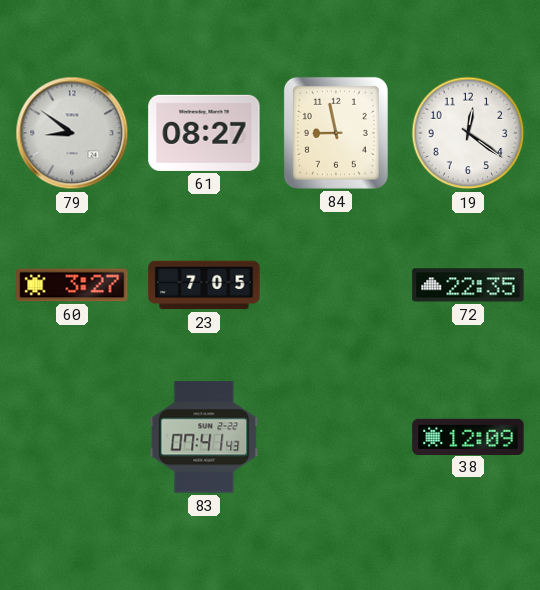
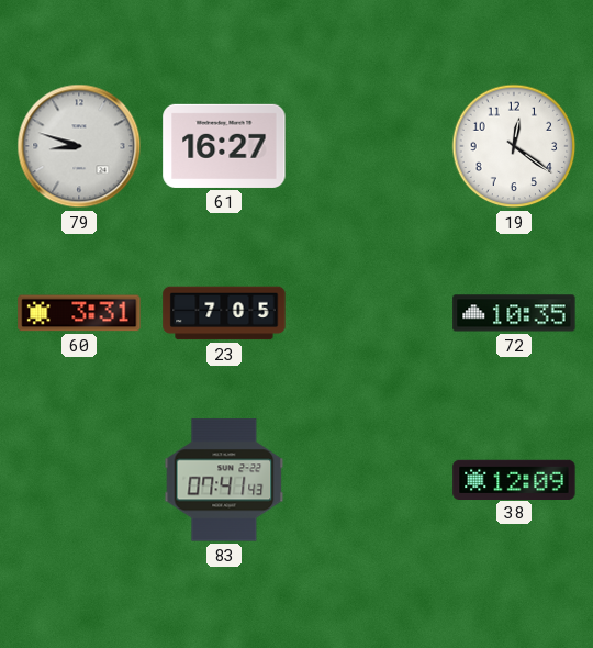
79: 8:51 -> 8:48 (79, 146)
61: 08:27 -> 16:27 (224, 146)
84: 8:58 -> none (336, 133)
60: 3:27 -> 3:31 (79, 313)
72: 22:35 -> 10:35 (514, 313)
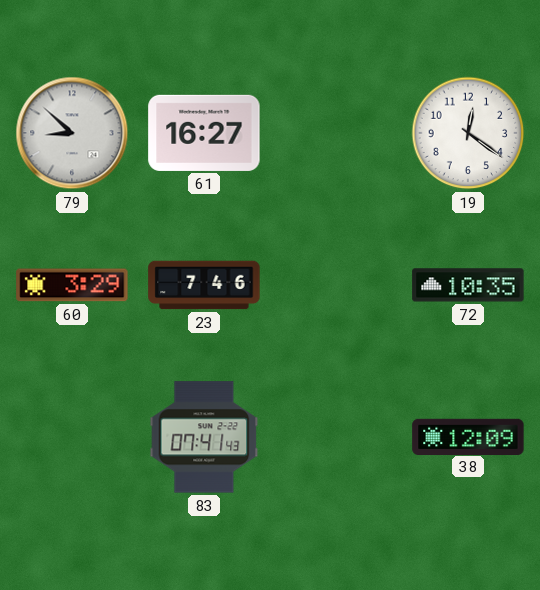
79: 8:48 -> 8:52 (72, 133)
60: 3:31 -> 3:29 (72, 285)
23: 7:05 -> 7:46 (204, 285)
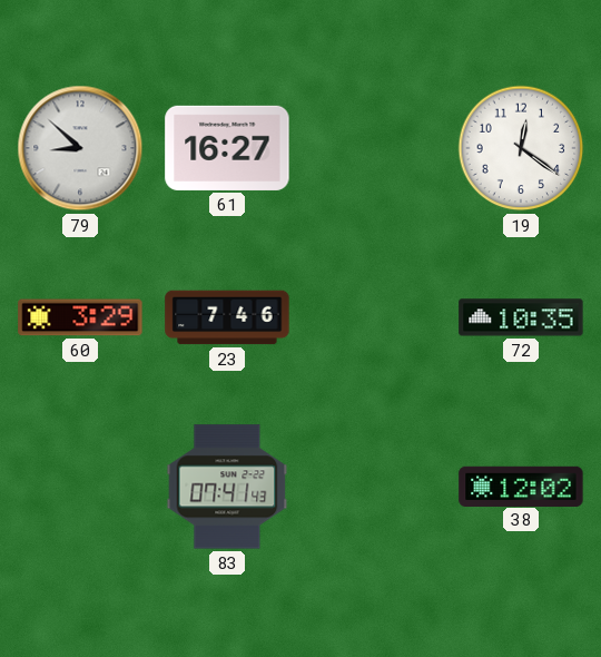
38: 12:09 -> 12:02 (521, 486)
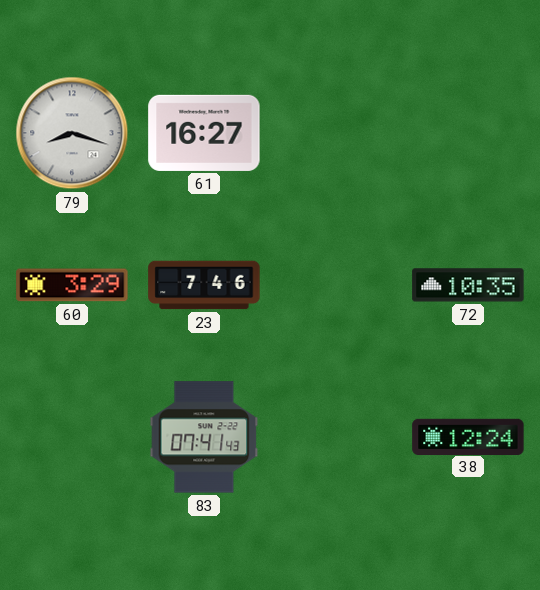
79: 8:52 -> 8:18 (72, 133)
19: 12:21 -> none (521, 148)
38: 12:02 -> 12:24 (468, 436)
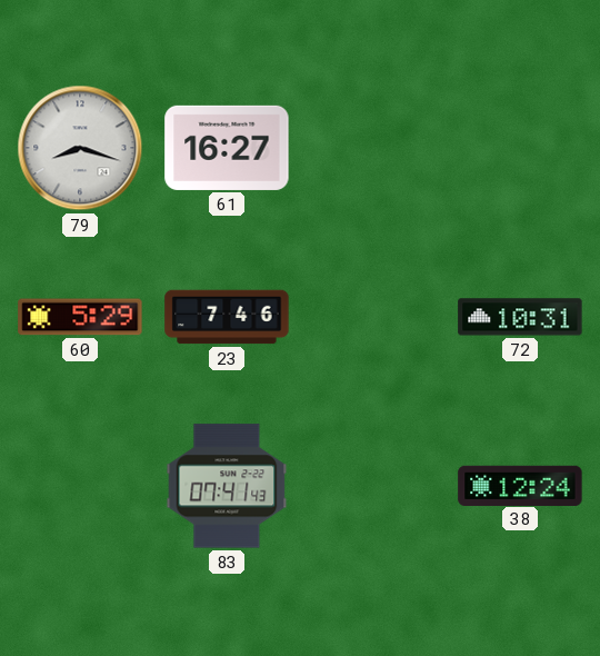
60: 3:29 -> 5:29 (80, 317)
72: 10:35 -> 10:31 (520, 317)
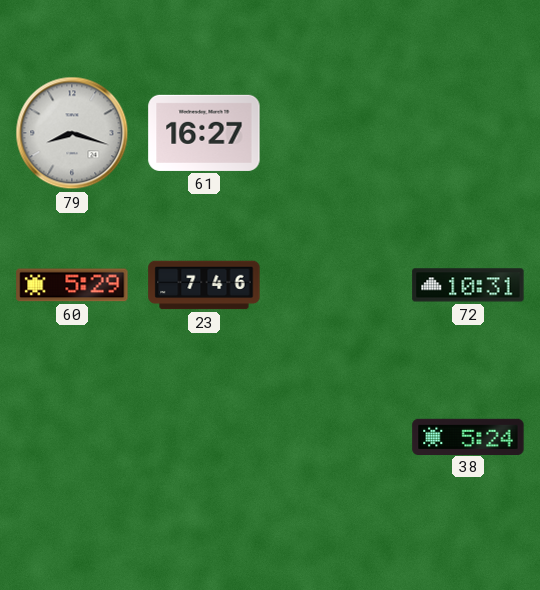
83: 07:41 -> none (227, 486)
38: 12:24 -> 5:24 (468, 436)
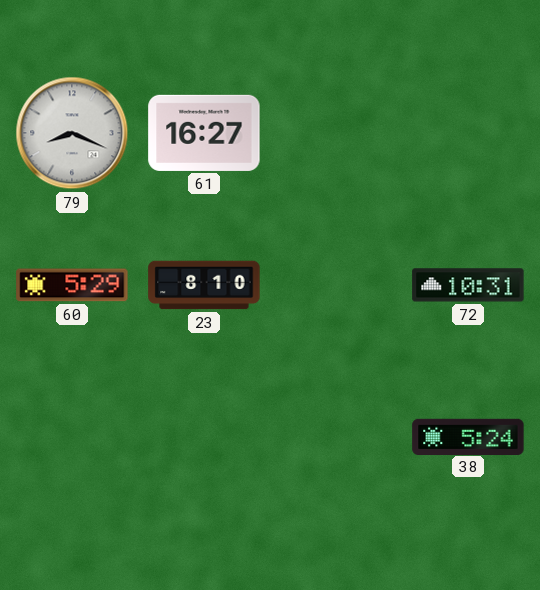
79: 8:18 -> 8:19 (72, 133)
23: 7:46 -> 8:10 (204, 285)
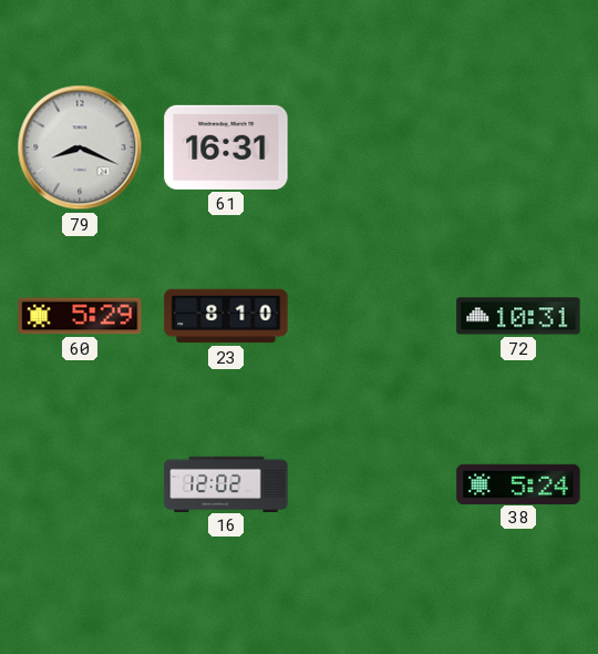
61: 16:27 -> 16:31 (226, 147)
16: none -> 12:02 (226, 483)
